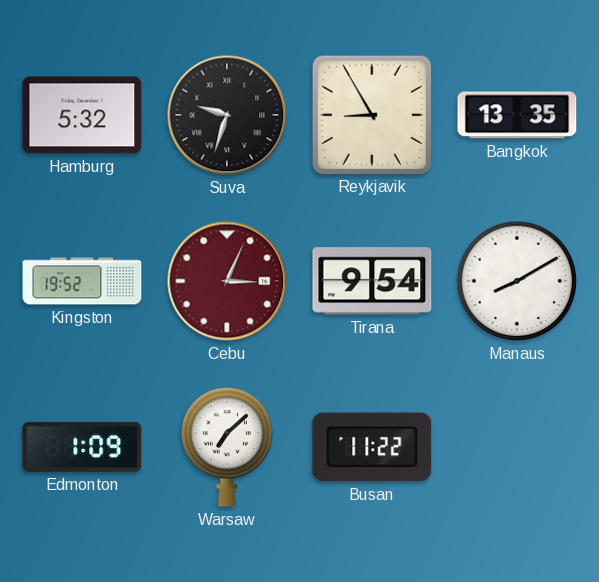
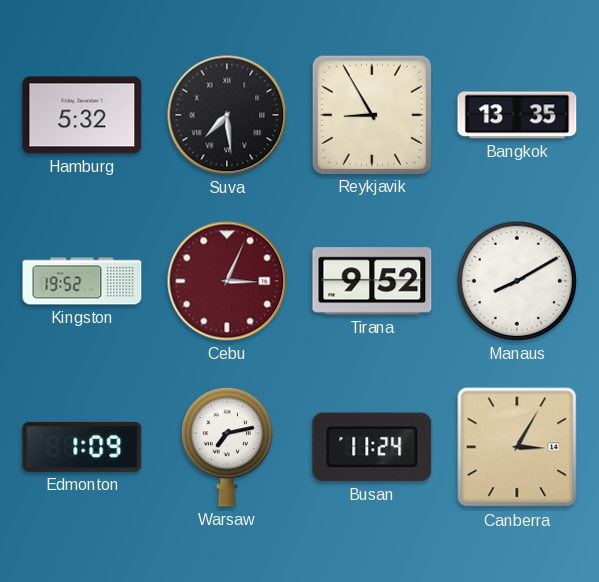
Suva: 9:33 -> 7:29 (227, 115)
Tirana: 9:54 -> 9:52 (372, 281)
Warsaw: 7:08 -> 7:13 (227, 447)
Busan: 11:22 -> 11:24 (372, 447)
Canberra: none -> 3:05 (517, 447)
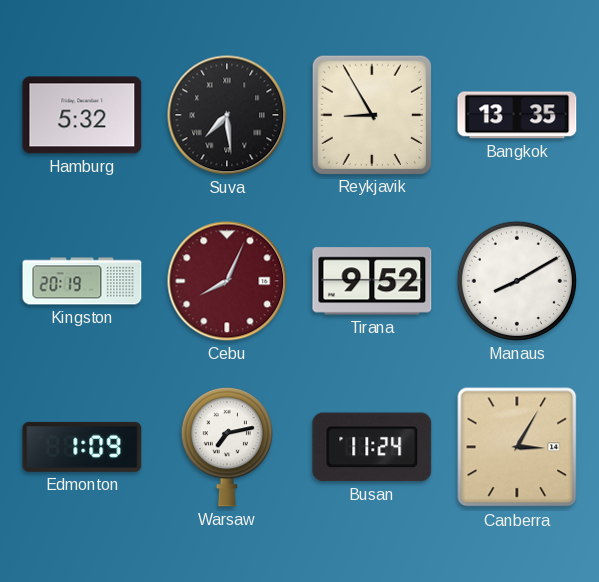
Kingston: 19:52 -> 20:19 (82, 281)
Cebu: 3:04 -> 8:04 (227, 281)
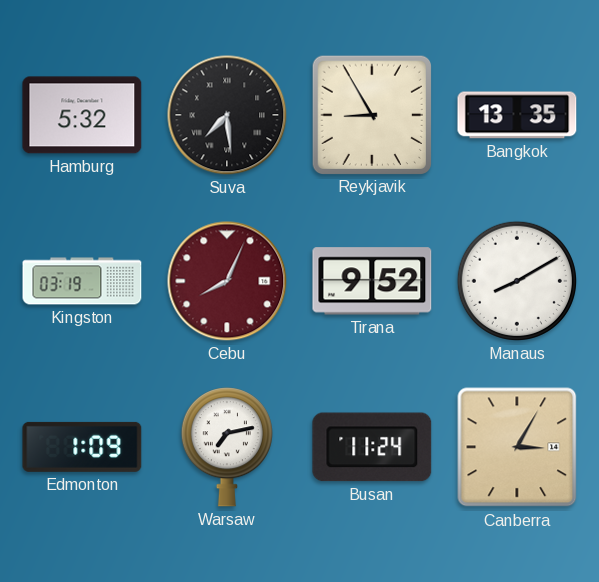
Kingston: 20:19 -> 03:19 (82, 281)
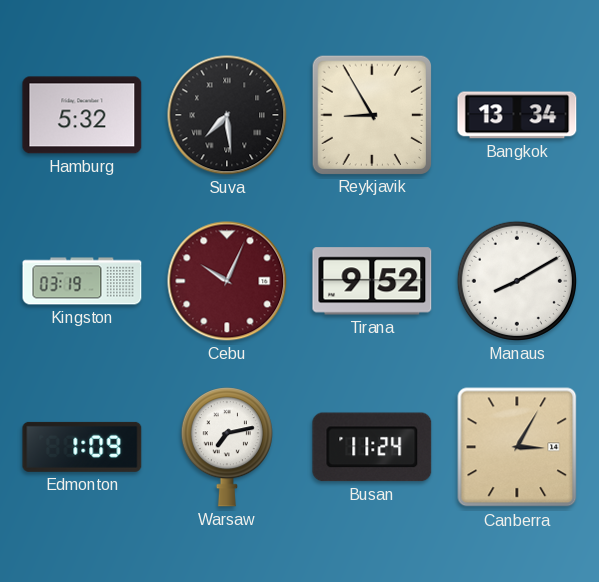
Bangkok: 13:35 -> 13:34 (517, 115)
Cebu: 8:04 -> 10:04 (227, 281)
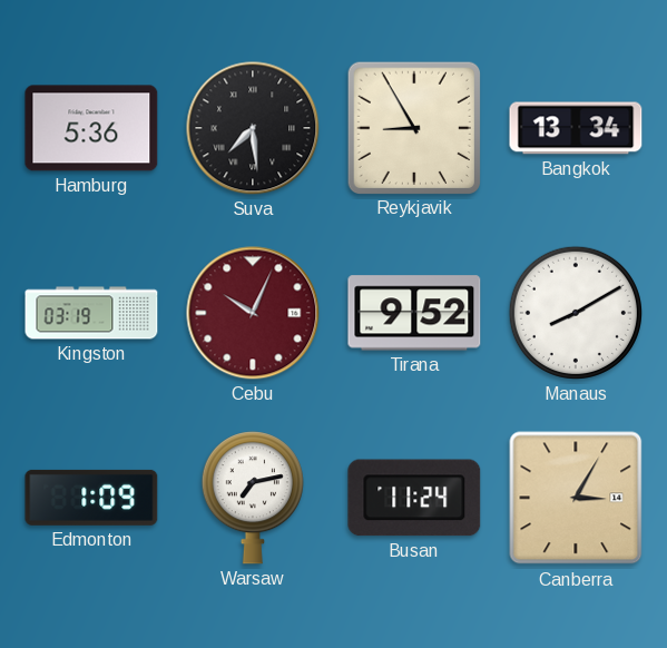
Hamburg: 5:32 -> 5:36 (91, 128)
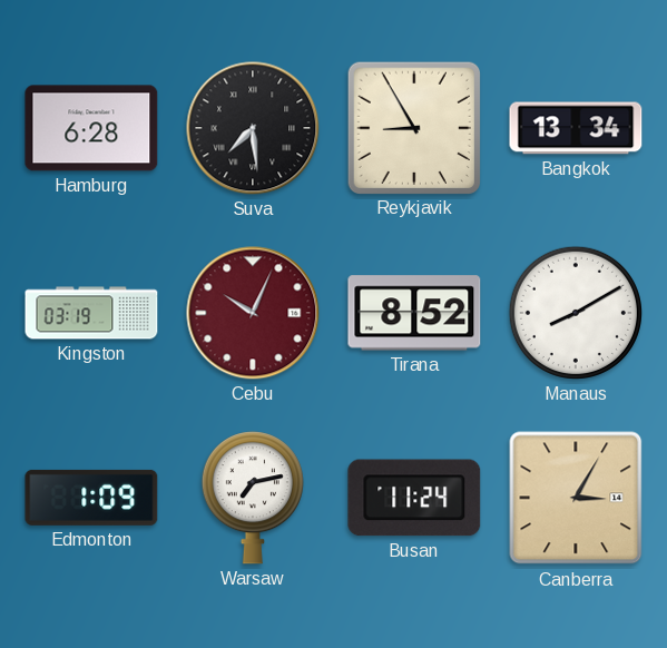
Hamburg: 5:36 -> 6:28 (91, 128)
Tirana: 9:52 -> 8:52 (414, 313)
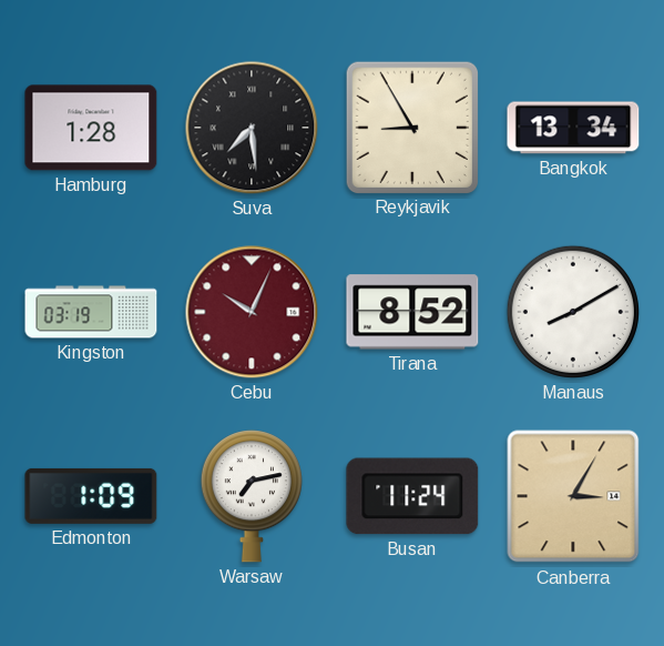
Hamburg: 6:28 -> 1:28 (91, 128)
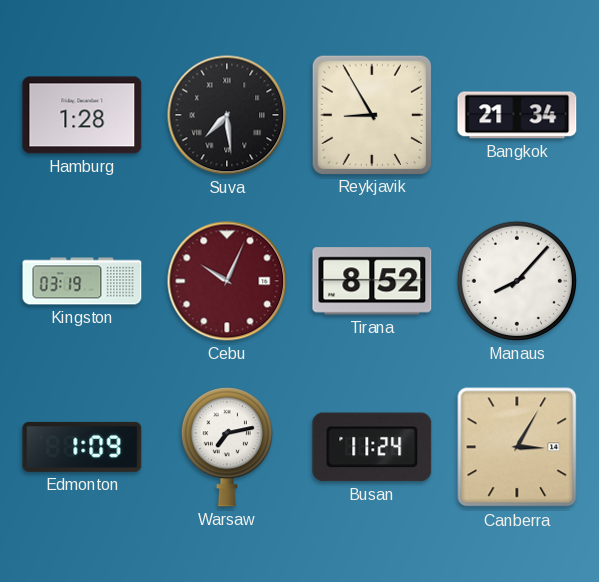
Bangkok: 13:34 -> 21:34 (517, 115)
Manaus: 8:10 -> 8:07 (517, 281)
